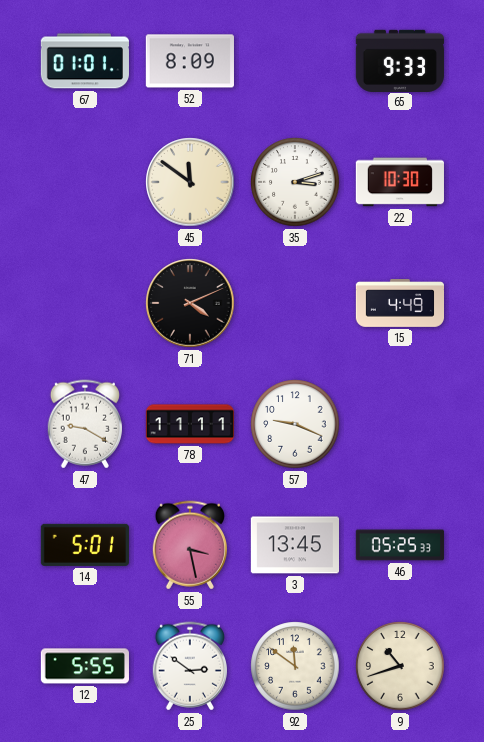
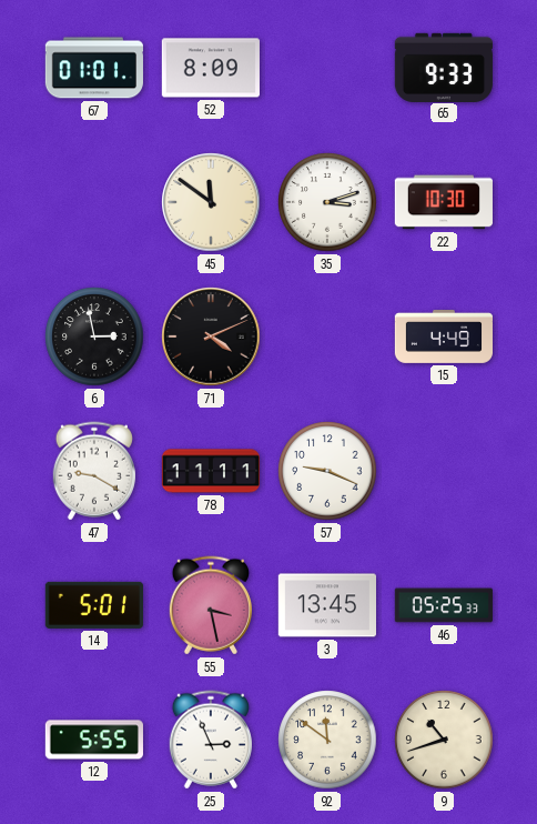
6: none -> 2:58 (94, 336)
25: 2:51 -> 2:56 (210, 740)
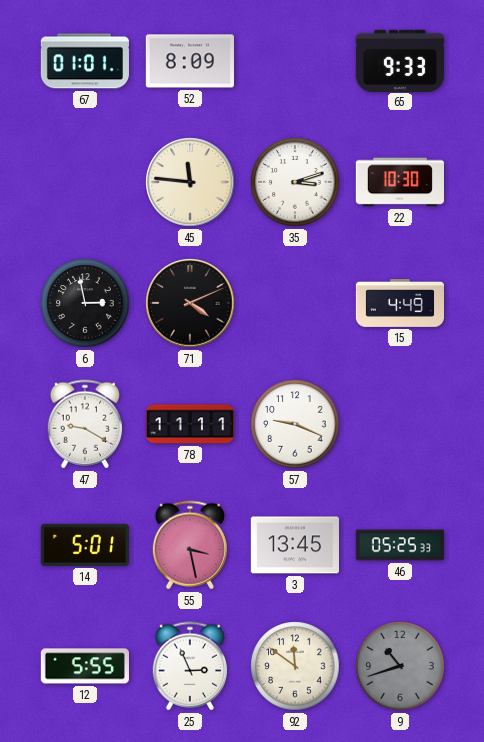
45: 11:51 -> 11:46 (190, 182)
9 dial: cream -> grey (400, 666)
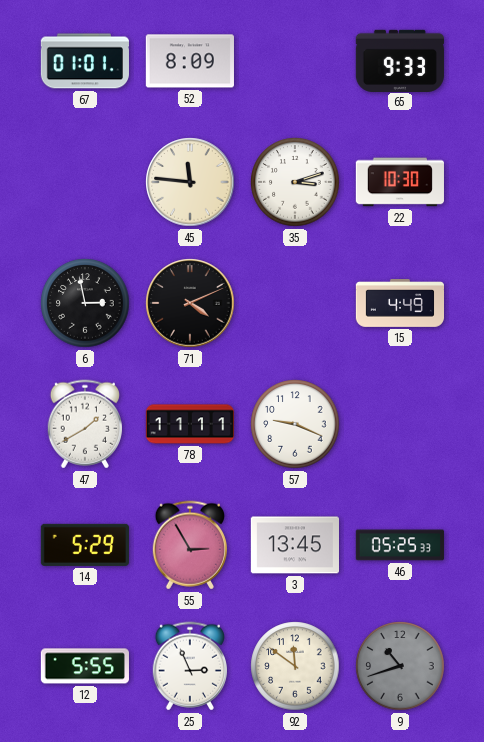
47: 9:20 -> 1:40 (84, 424)
14: 5:01 -> 5:29 (85, 545)
55: 3:28 -> 2:55 (189, 545)
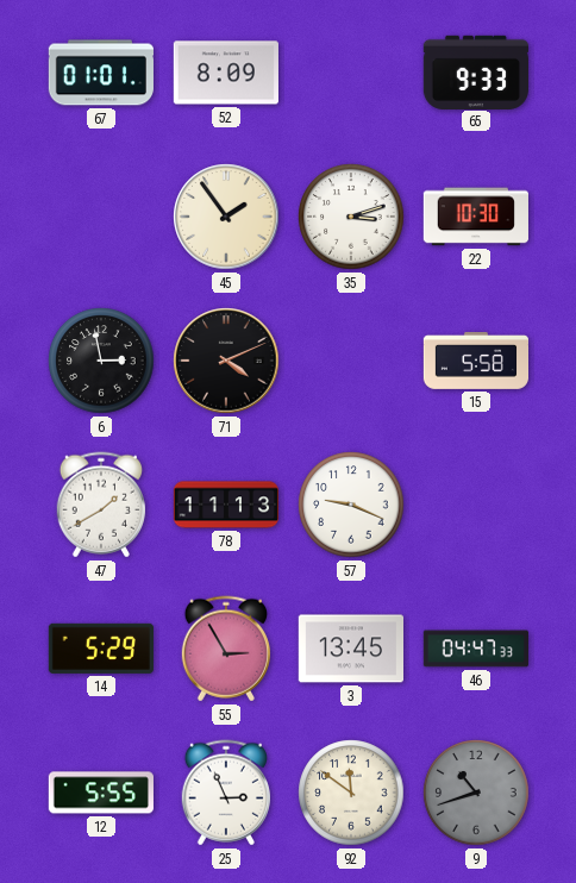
45: 11:46 -> 1:54 (226, 217)
15: 4:49 -> 5:58 (475, 362)
78: 11:11 -> 11:13 (225, 505)
46: 05:25 -> 04:47 (476, 649)
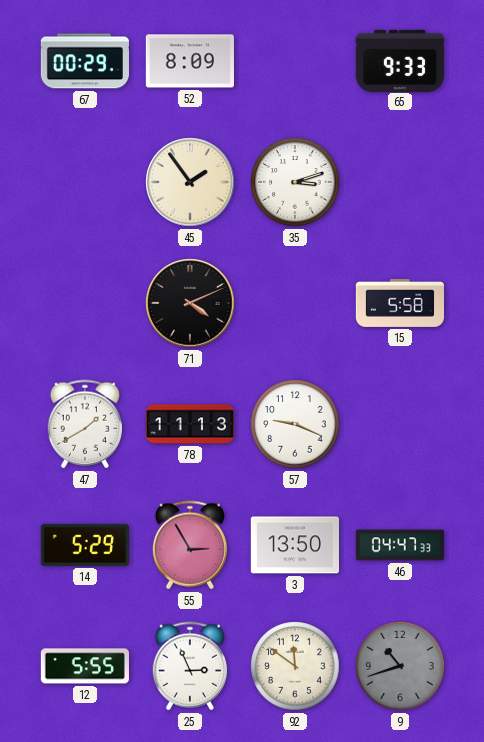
67: 01:01 -> 00:29 (85, 61)
22: 10:30 -> none (476, 217)
6: 2:58 -> none (101, 361)
3: 13:45 -> 13:50 (294, 545)
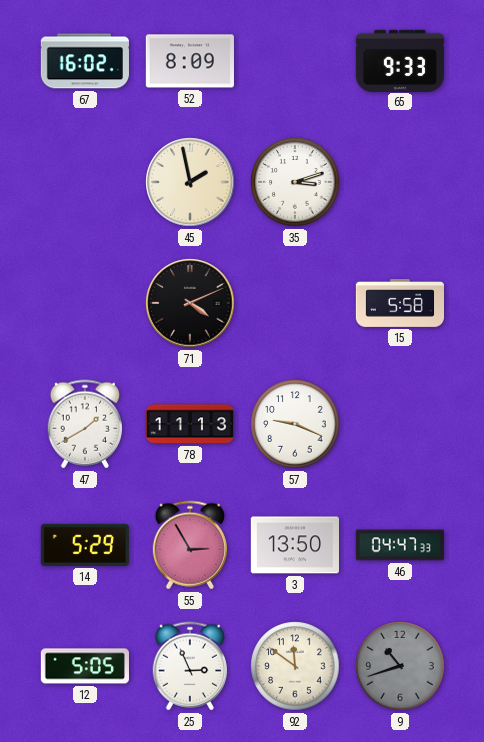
67: 00:29 -> 16:02 (85, 61)
45: 1:54 -> 1:58 (190, 182)
12: 5:55 -> 5:05 (85, 666)
